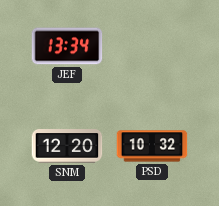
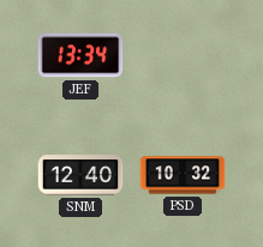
SNM: 12:20 -> 12:40 (80, 176)
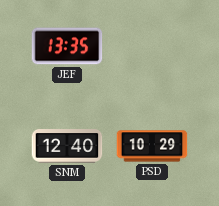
JEF: 13:34 -> 13:35 (67, 46)
PSD: 10:32 -> 10:29 (152, 146)
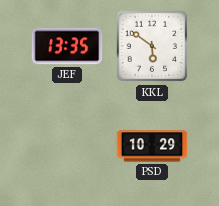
KKL: none -> 5:51 (152, 46)
SNM: 12:40 -> none (67, 147)
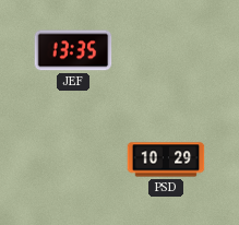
KKL: 5:51 -> none (152, 46)
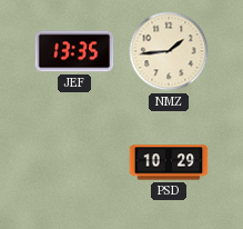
NMZ: none -> 1:44 (169, 51)
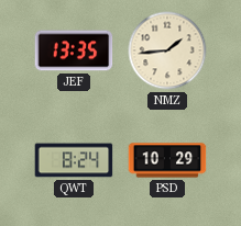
QWT: none -> 8:24 (74, 160)
